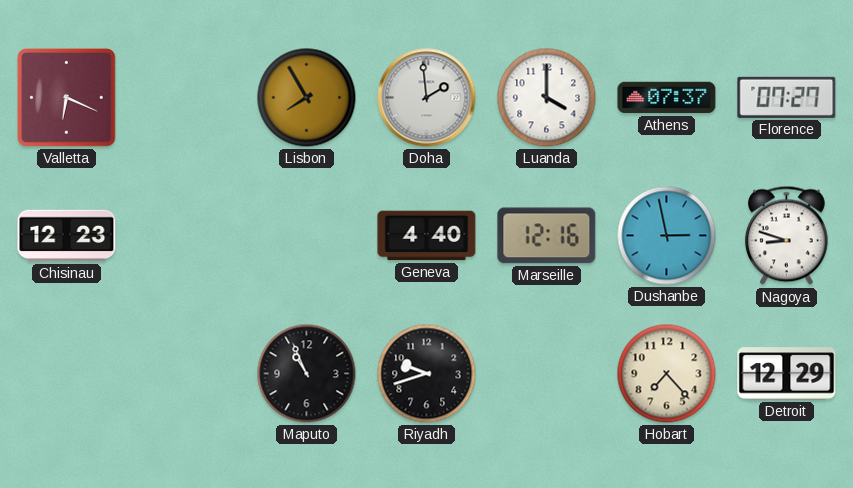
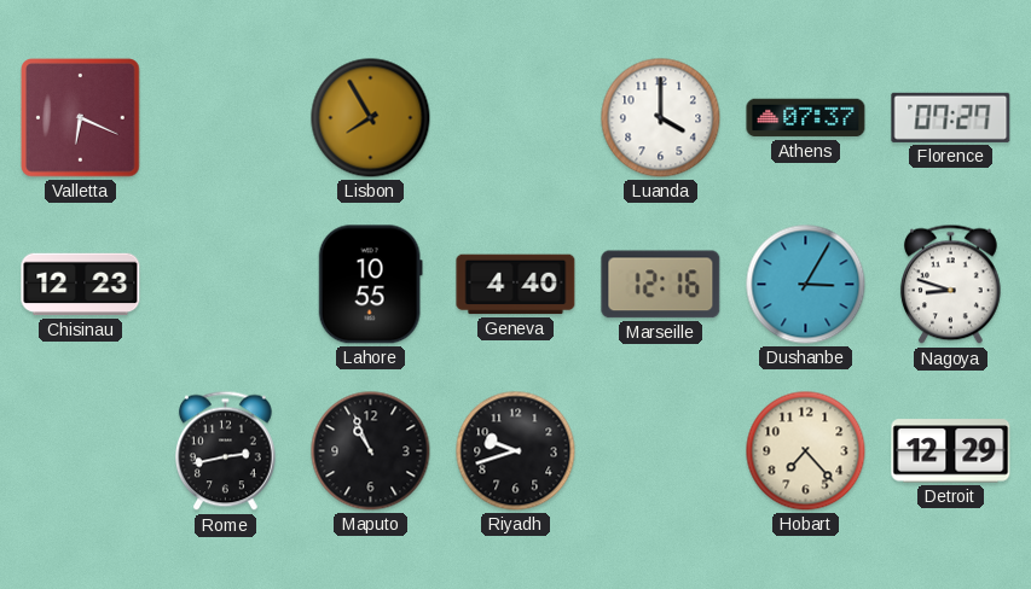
Doha: 1:59 -> none (427, 98)
Lahore: none -> 10:55 (370, 285)
Dushanbe: 2:58 -> 3:05 (806, 285)
Rome: none -> 2:43 (225, 451)
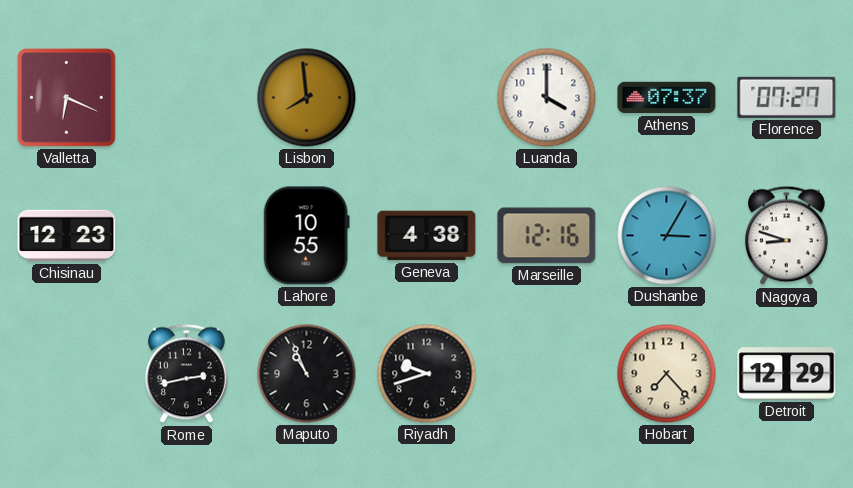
Lisbon: 7:55 -> 7:59 (307, 98)
Geneva: 4:40 -> 4:38 (427, 236)
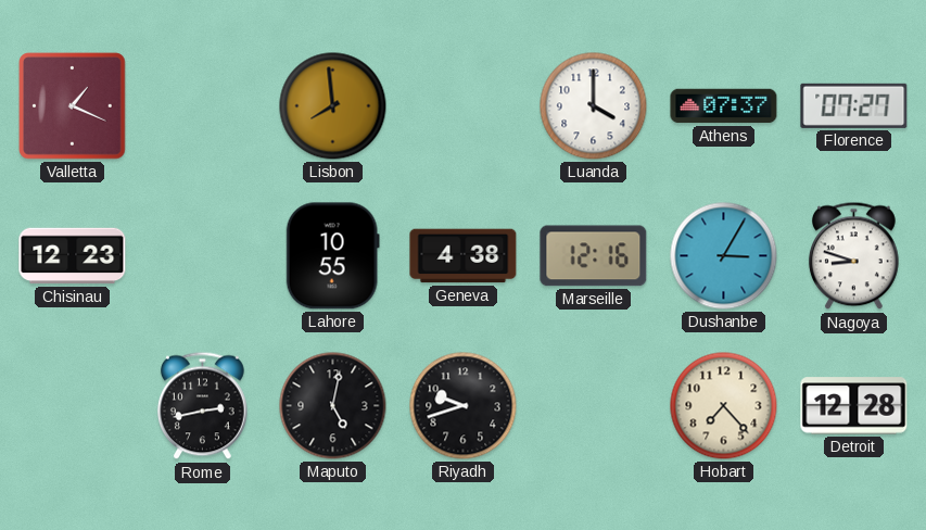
Valletta: 6:19 -> 1:19 (73, 106)
Maputo: 10:56 -> 5:02 (333, 406)
Detroit: 12:29 -> 12:28 (854, 406)
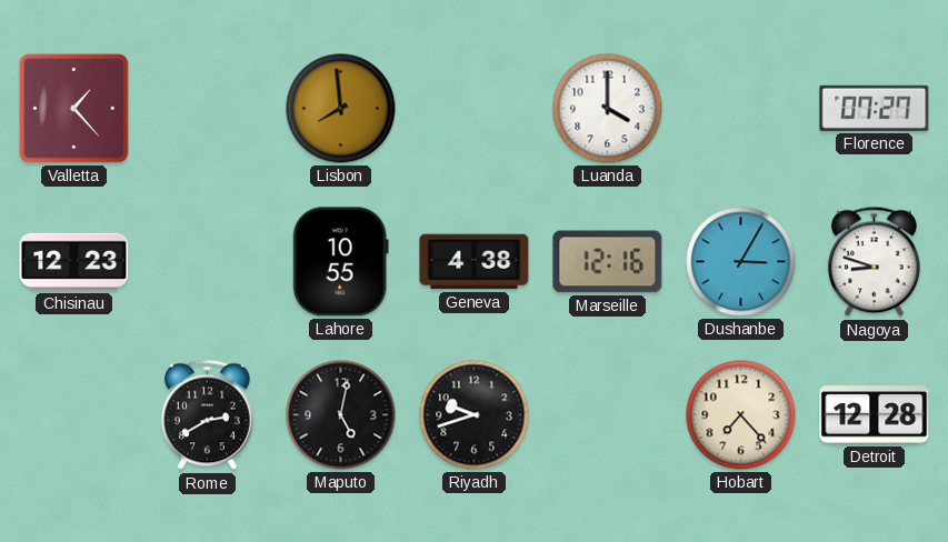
Valletta: 1:19 -> 1:23 (74, 109)
Athens: 07:37 -> none (724, 106)
Rome: 2:43 -> 2:40 (207, 415)
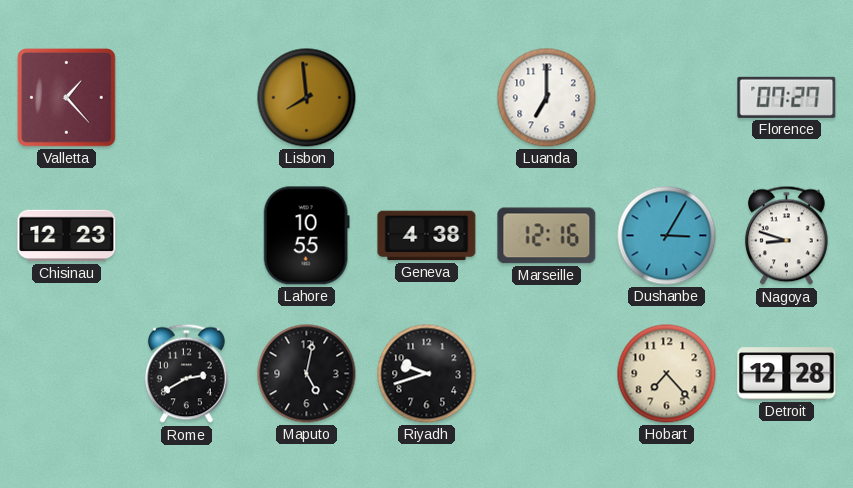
Luanda: 4:00 -> 7:00 (547, 98)
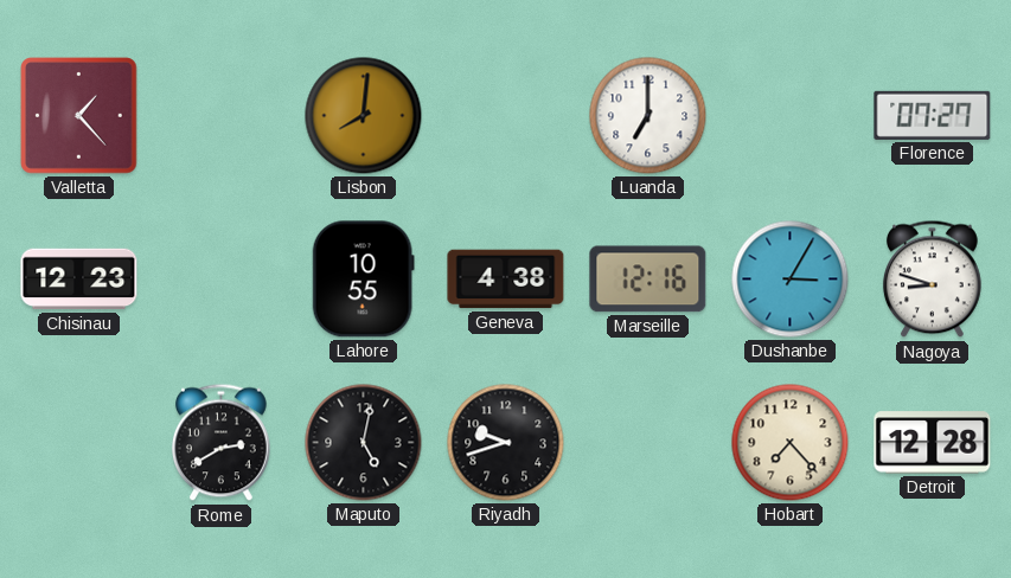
Lisbon: 7:59 -> 8:01 (364, 116)
